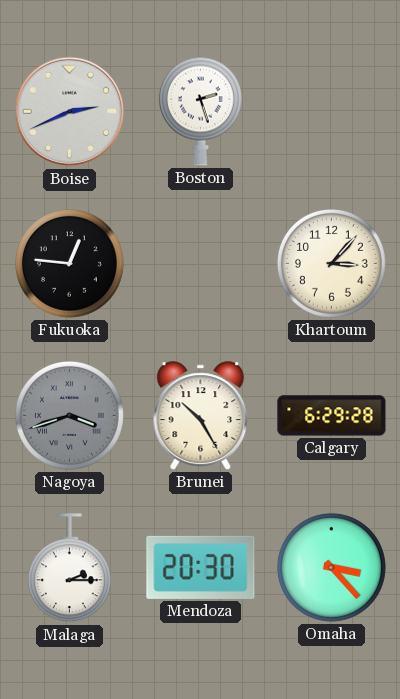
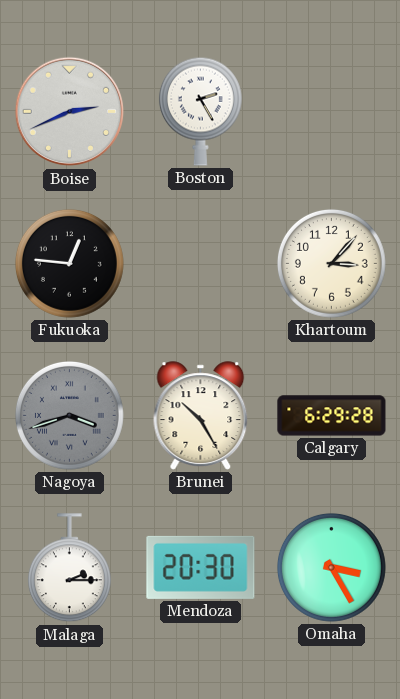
Boston: 2:27 -> 2:25 (200, 111)
Omaha: 3:23 -> 3:25 (331, 567)
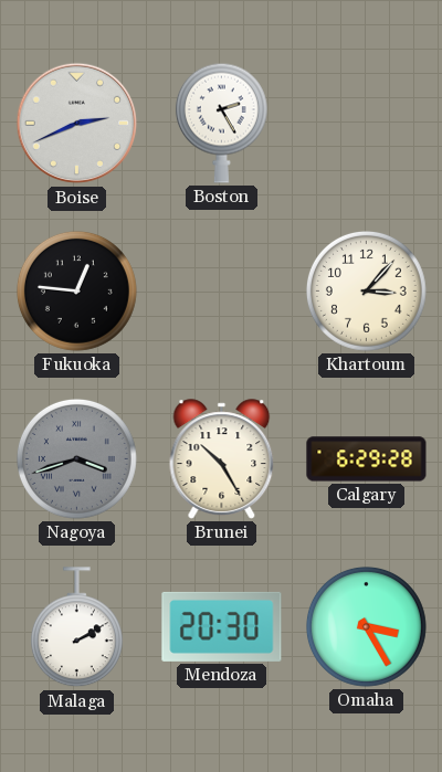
Malaga: 2:15 -> 2:10 (76, 627)
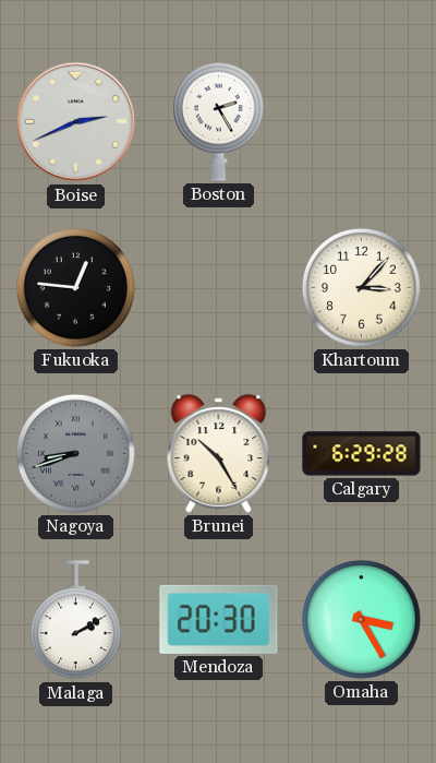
Nagoya: 3:42 -> 8:42 (75, 453)
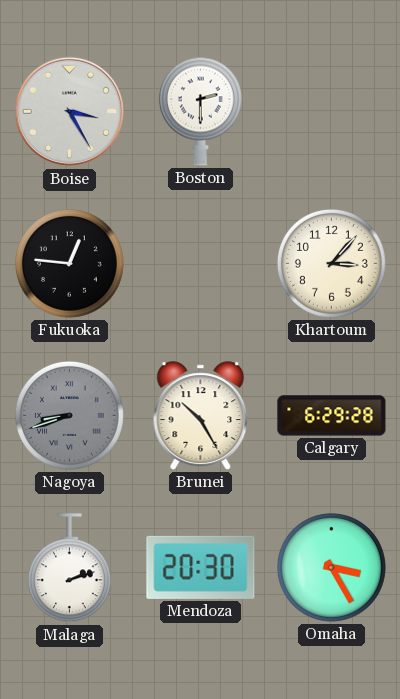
Boise: 2:41 -> 3:25 (70, 112)
Boston: 2:25 -> 2:30 (200, 111)
Malaga: 2:10 -> 2:12 (69, 568)
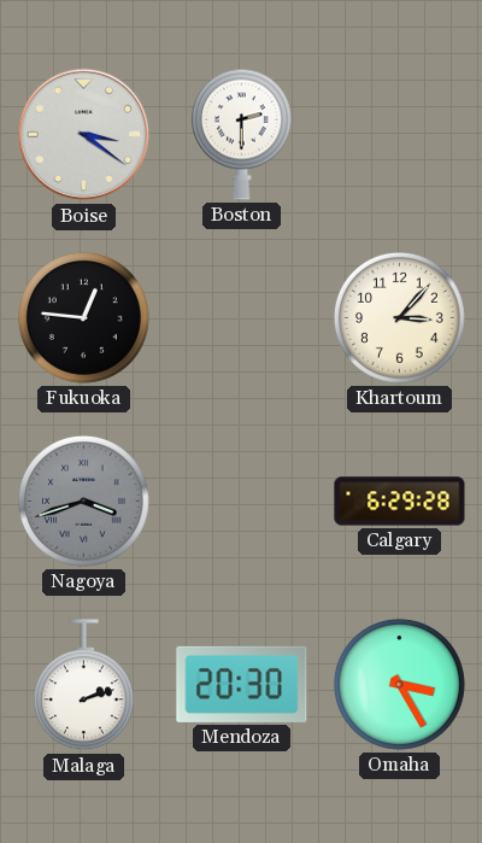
Boise: 3:25 -> 3:21 (84, 135)
Nagoya: 8:42 -> 3:42 (83, 500)
Brunei: 10:25 -> none (201, 416)
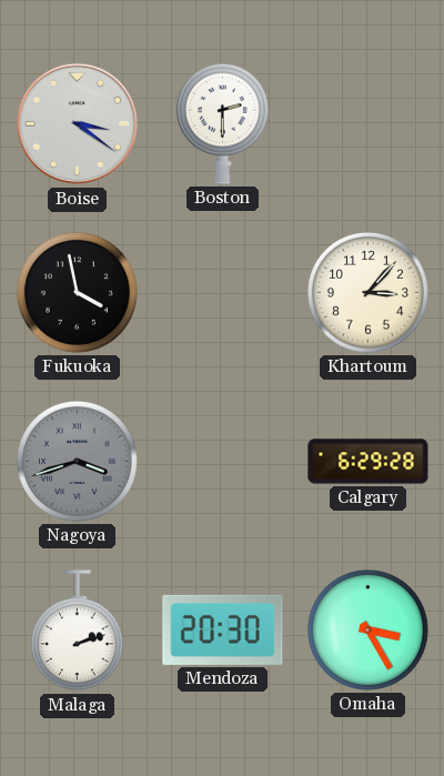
Fukuoka: 12:46 -> 3:58 (77, 292)
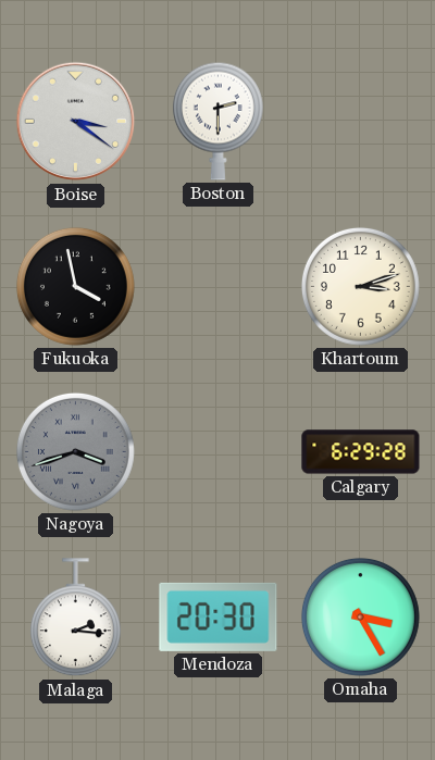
Khartoum: 3:07 -> 3:12 (360, 286)
Malaga: 2:12 -> 2:16 (75, 618)
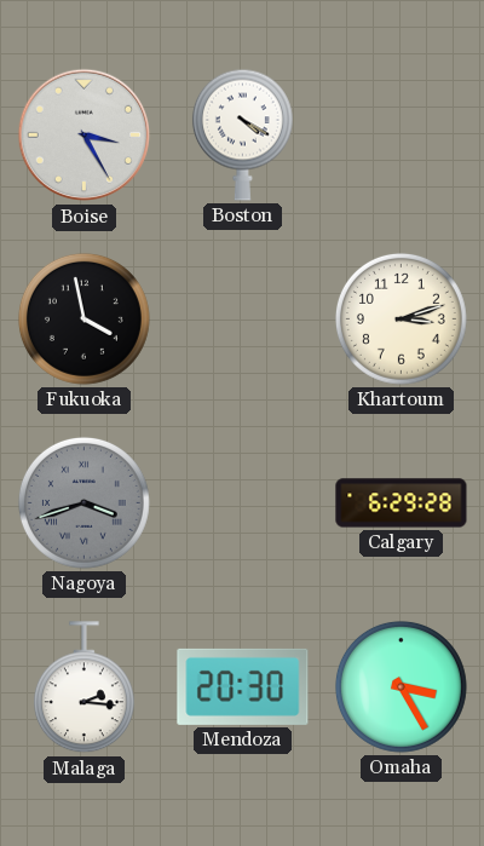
Boise: 3:21 -> 3:25 (85, 136)
Boston: 2:30 -> 4:20 (242, 134)
